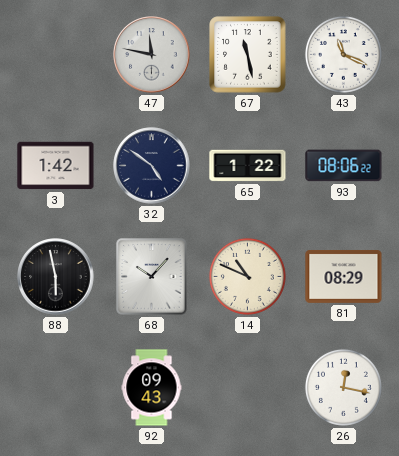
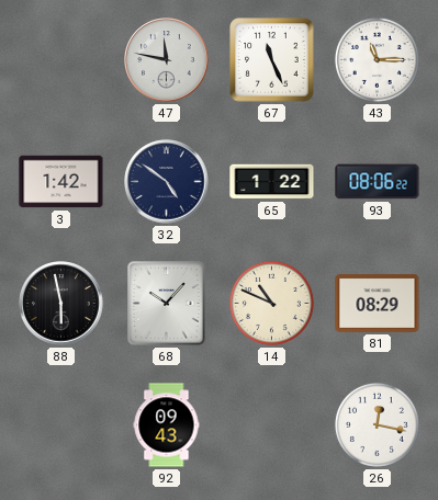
67: 11:28 -> 11:26 (272, 60)
43: 11:19 -> 11:15 (377, 59)
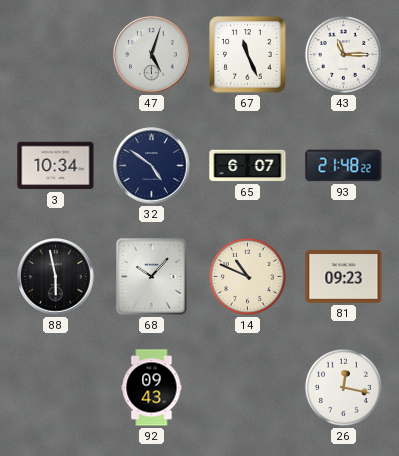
47: 11:47 -> 5:03 (152, 55)
3: 1:42 -> 10:34 (56, 166)
65: 1:22 -> 6:07 (248, 166)
93: 08:06 -> 21:48 (344, 166)
81: 08:29 -> 09:23 (344, 276)
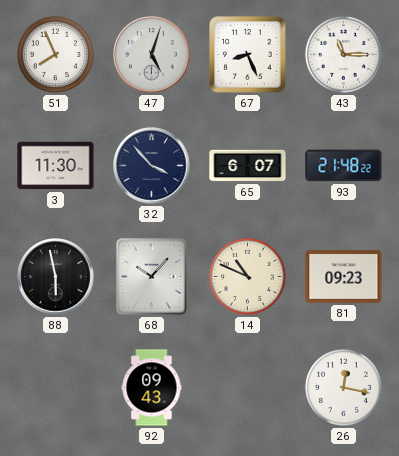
51: none -> 7:56 (55, 54)
67: 11:26 -> 8:26 (248, 55)
3: 10:34 -> 11:30 (56, 166)
32: 4:51 -> 3:53 (152, 166)
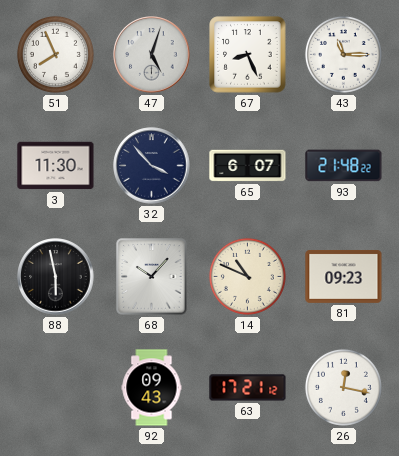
63: none -> 17:21 (248, 388)
